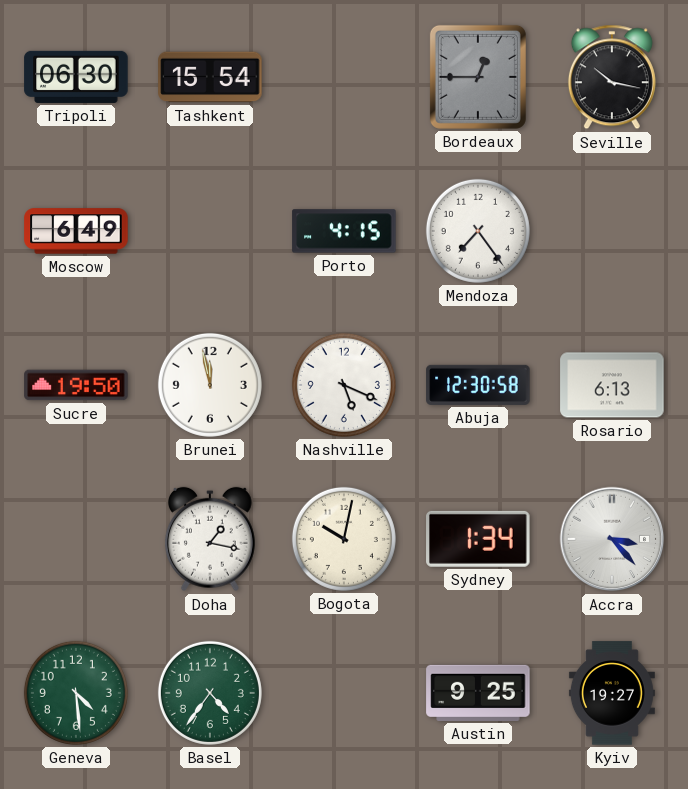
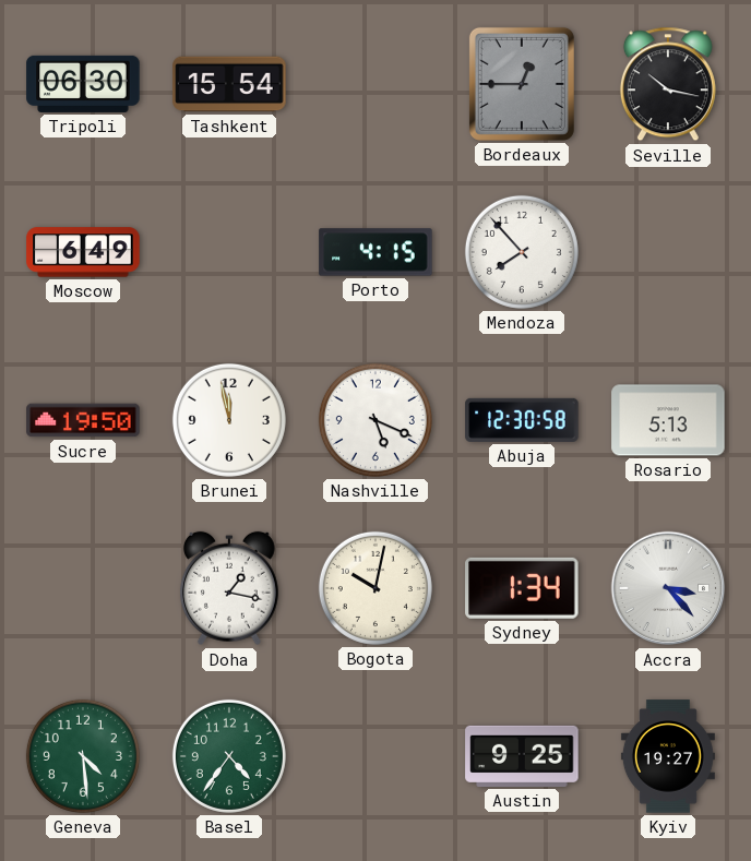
Mendoza: 7:24 -> 7:53 (522, 252)
Rosario: 6:13 -> 5:13 (668, 420)
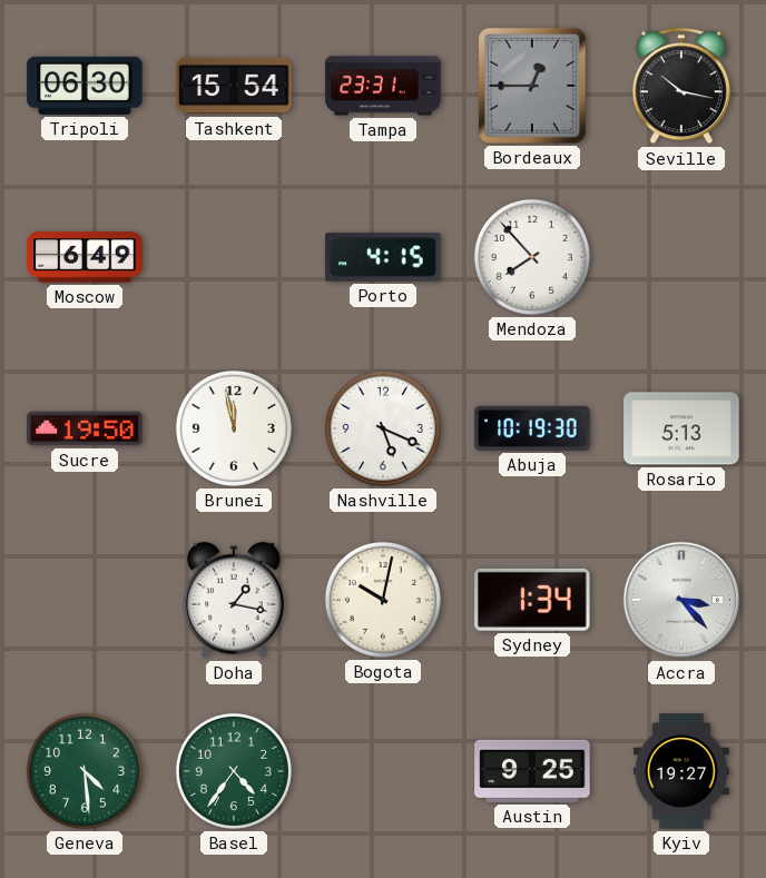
Tampa: none -> 23:31 (383, 86)
Abuja: 12:30 -> 10:19 (532, 428)
